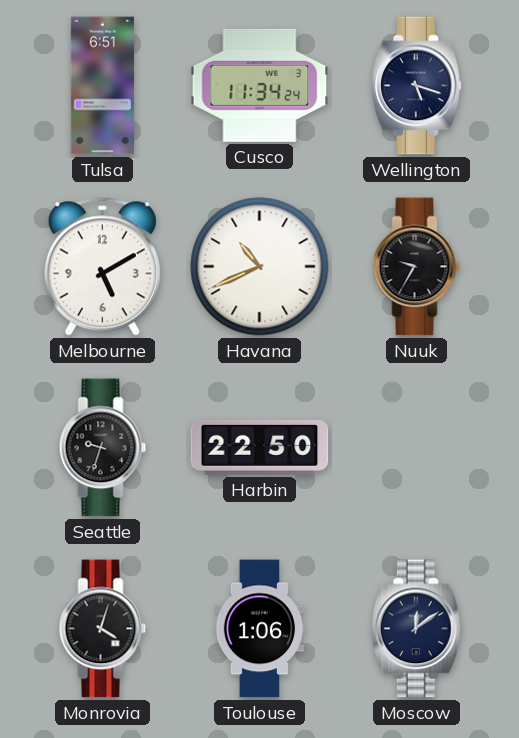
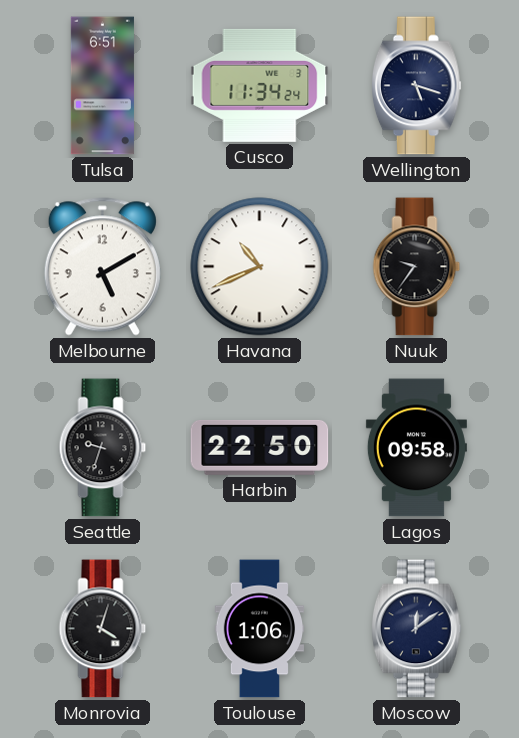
Nuuk: 9:35 -> 9:36 (417, 267)
Lagos: none -> 09:58 (416, 448)
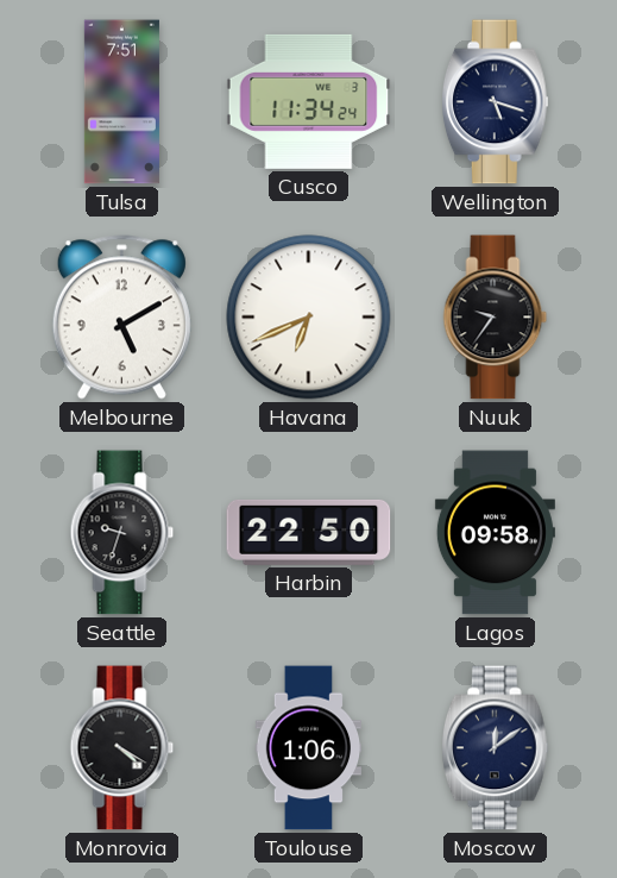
Tulsa: 6:51 -> 7:51 (121, 102)
Havana: 10:41 -> 6:41 (309, 318)
Monrovia: 4:03 -> 4:20 (122, 748)
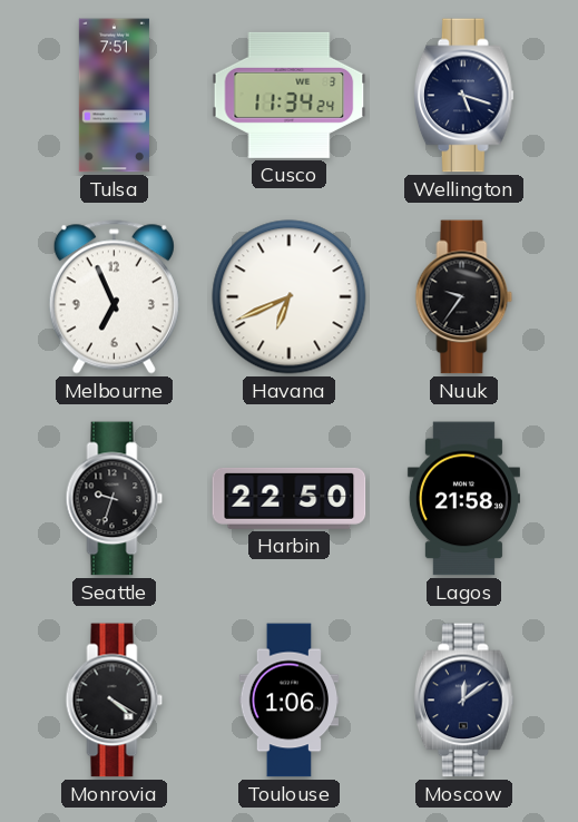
Melbourne: 5:10 -> 6:56 (114, 297)
Lagos: 09:58 -> 21:58 (463, 499)
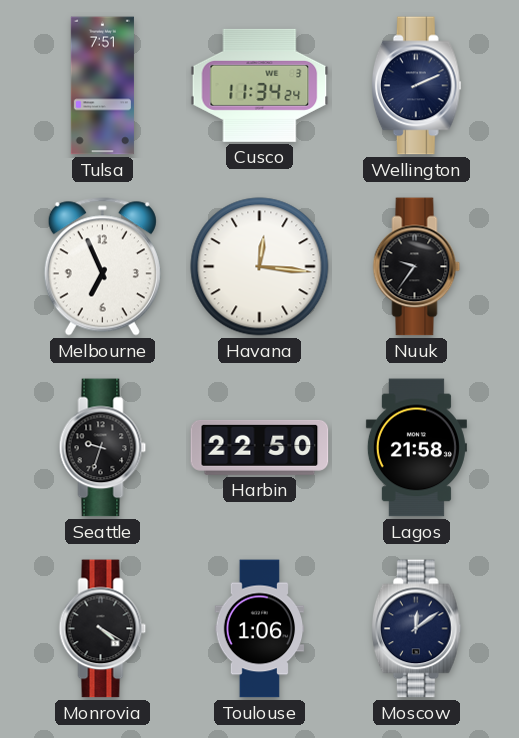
Wellington: 5:18 -> 2:11 (416, 86)
Havana: 6:41 -> 12:16 (260, 267)
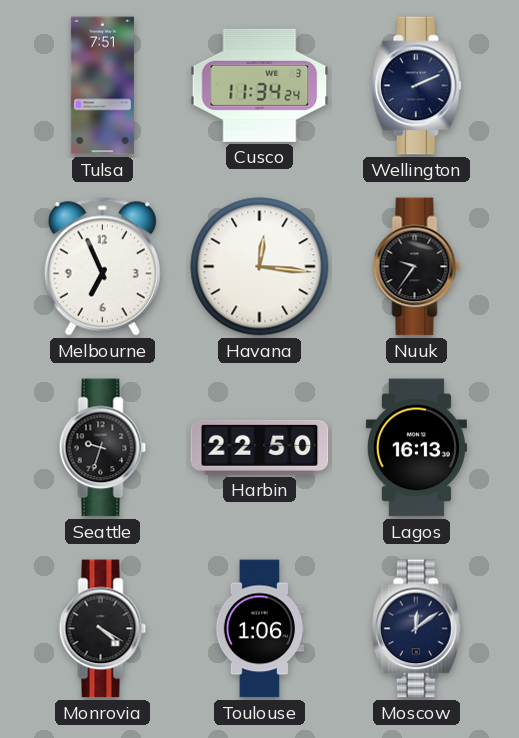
Lagos: 21:58 -> 16:13 (416, 448)
